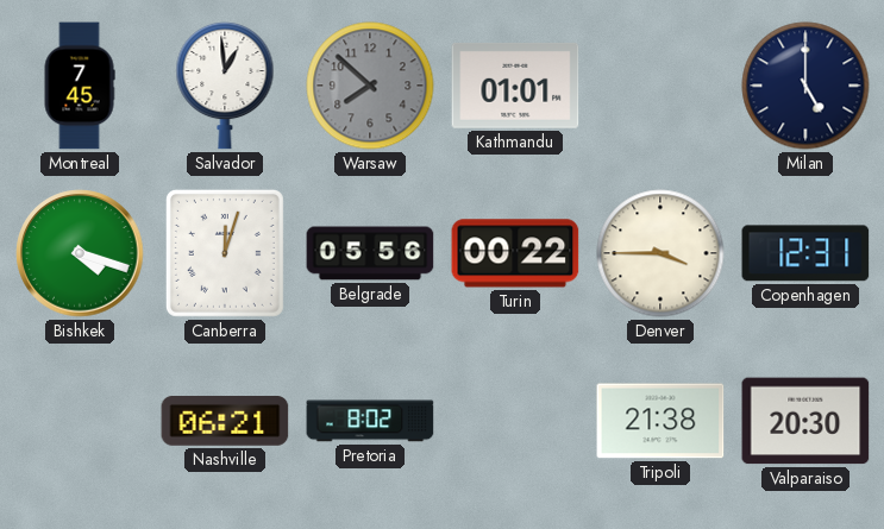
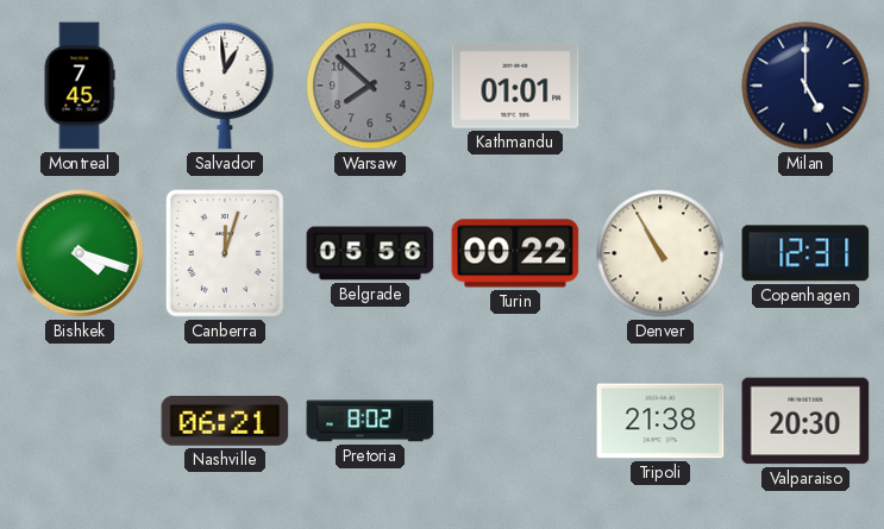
Denver: 3:45 -> 10:55 (660, 253)
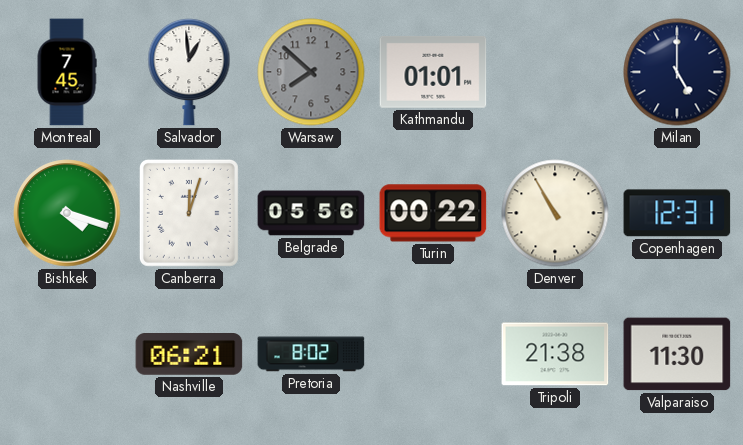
Valparaiso: 20:30 -> 11:30 (677, 354)
